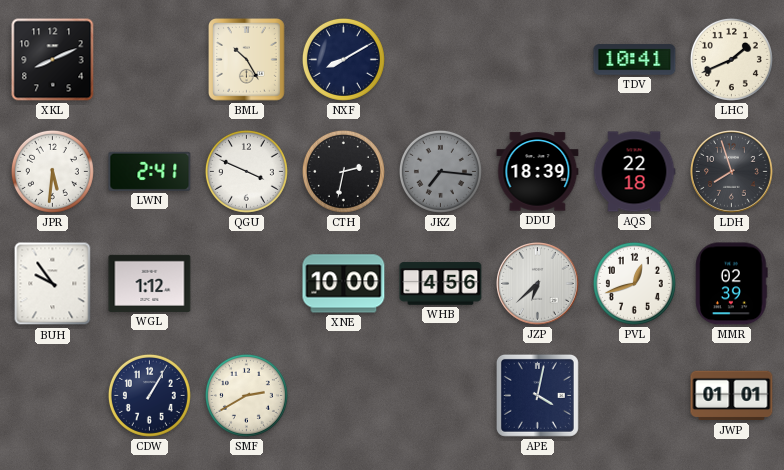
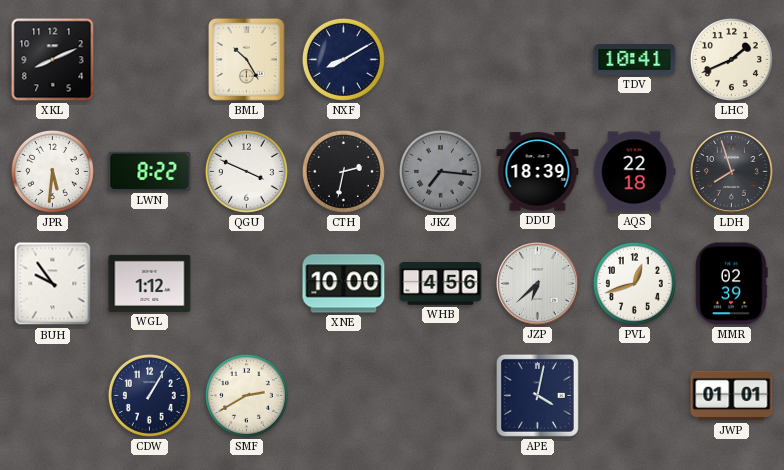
LWN: 2:41 -> 8:22 (150, 171)
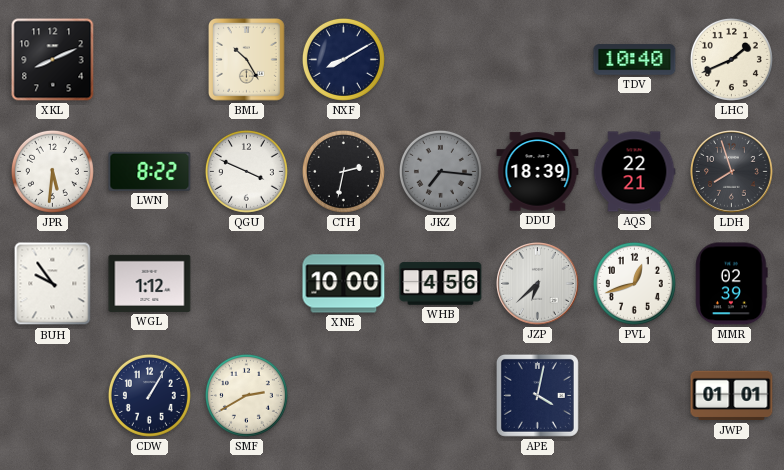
TDV: 10:41 -> 10:40 (635, 60)
AQS: 22:18 -> 22:21 (634, 172)
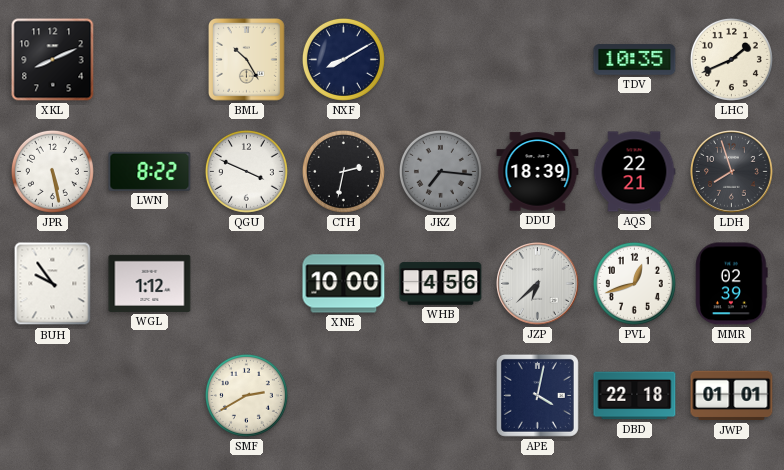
TDV: 10:40 -> 10:35 (635, 60)
JPR: 5:31 -> 5:28 (52, 171)
CDW: 1:05 -> none (149, 395)
DBD: none -> 22:18 (635, 396)
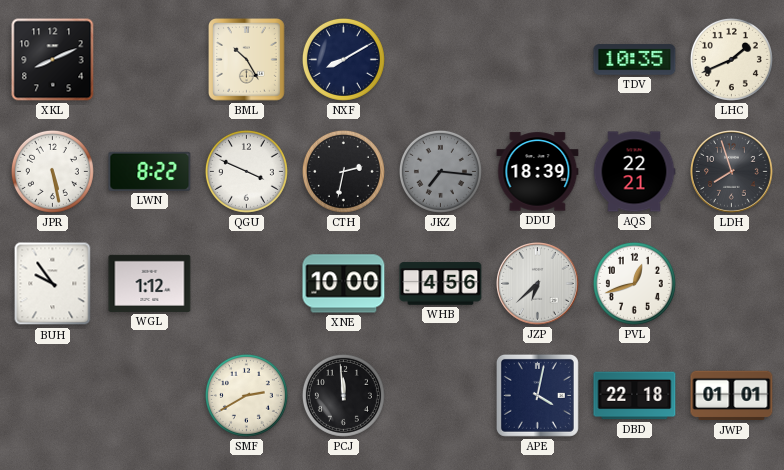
MMR: 02:39 -> none (732, 284)
PCJ: none -> 11:59 (343, 395)
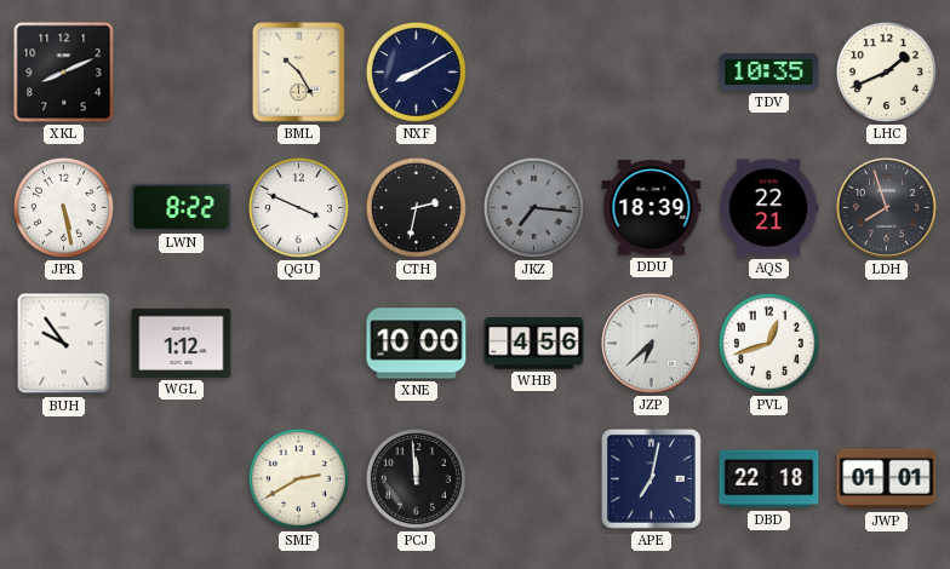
APE: 4:02 -> 7:02 (651, 478)
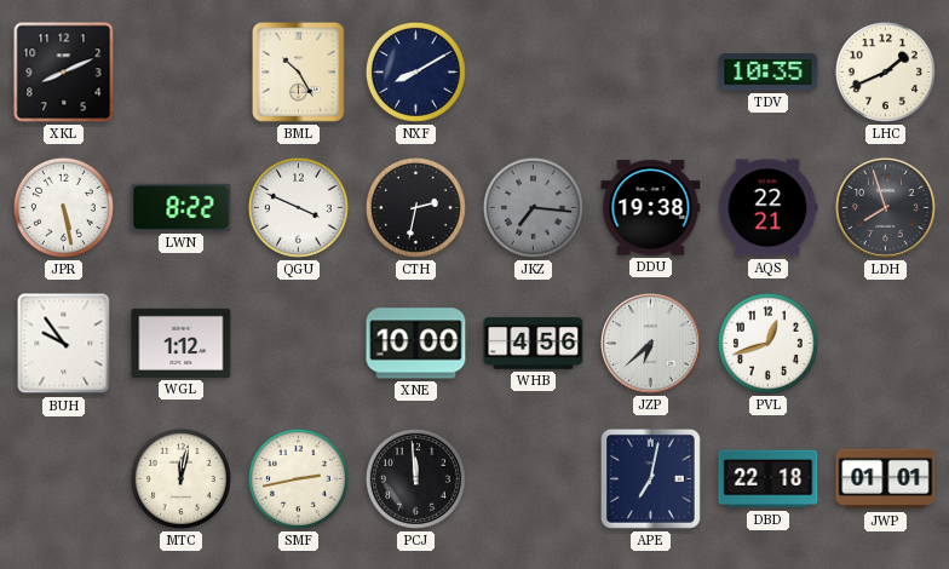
DDU: 18:39 -> 19:38 (651, 208)
MTC: none -> 12:02 (180, 478)
SMF: 2:40 -> 2:43 (298, 478)
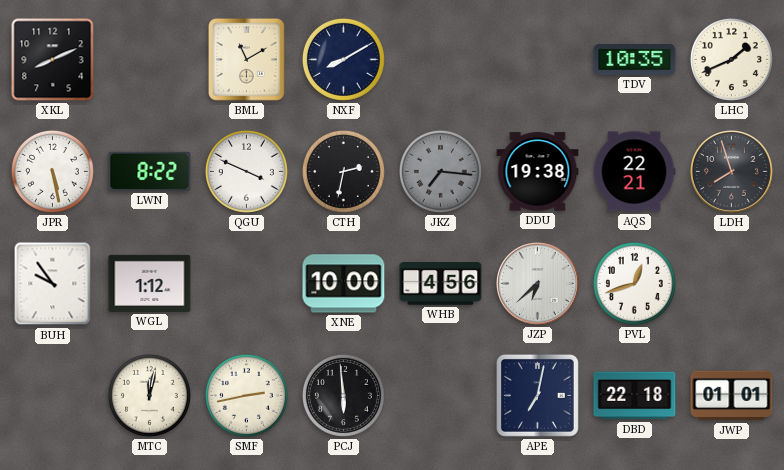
BML: 10:25 -> 11:10 (247, 60)
PCJ: 11:59 -> 5:59 (343, 395)
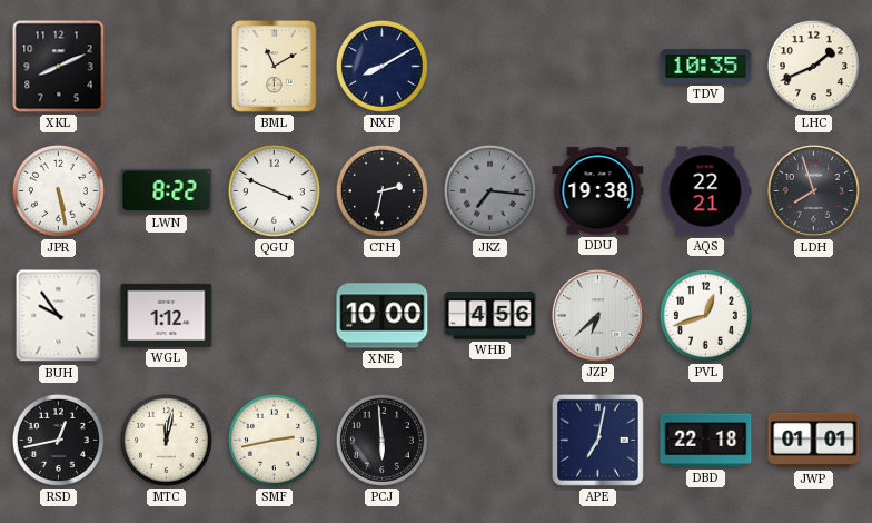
RSD: none -> 12:43 (58, 440)
